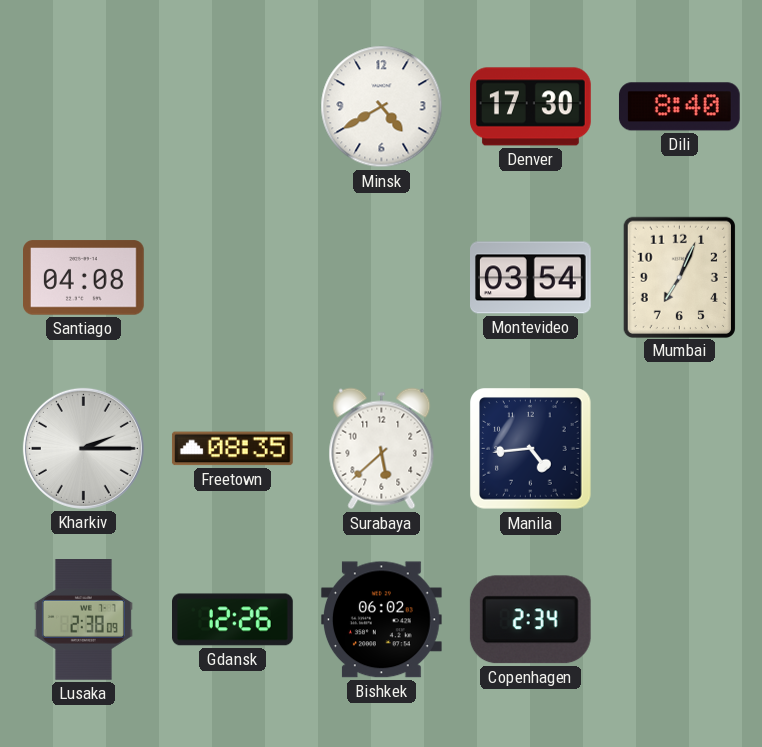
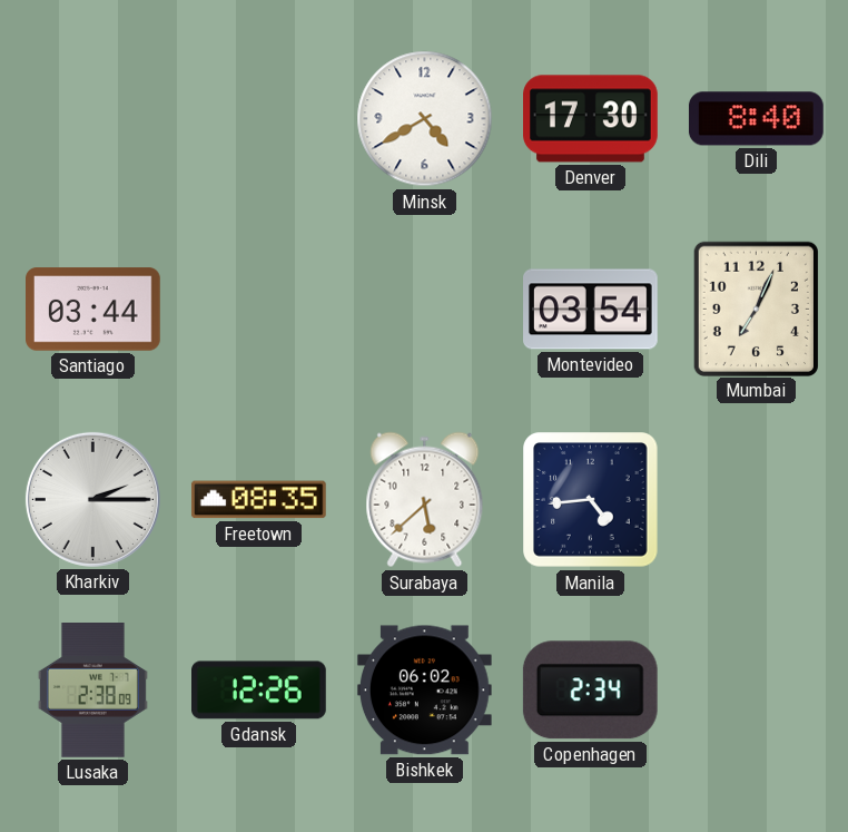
Santiago: 04:08 -> 03:44 (93, 310)
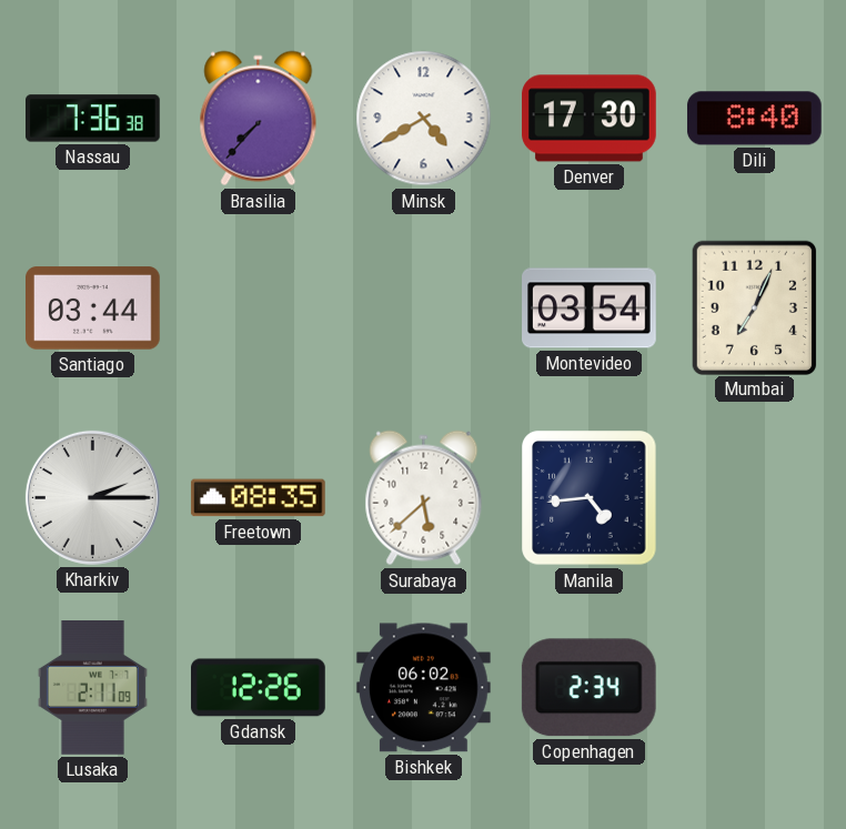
Nassau: none -> 7:36 (93, 119)
Brasilia: none -> 7:37 (259, 119)
Lusaka: 2:38 -> 2:11 (92, 688)
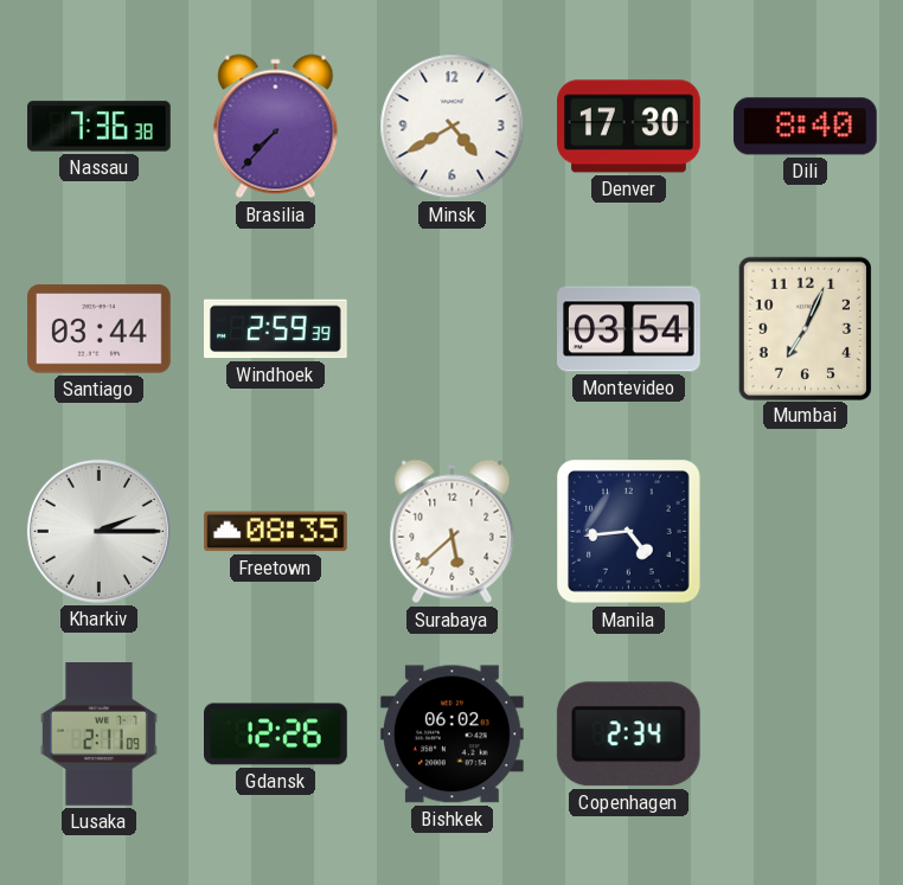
Windhoek: none -> 2:59 (276, 329)
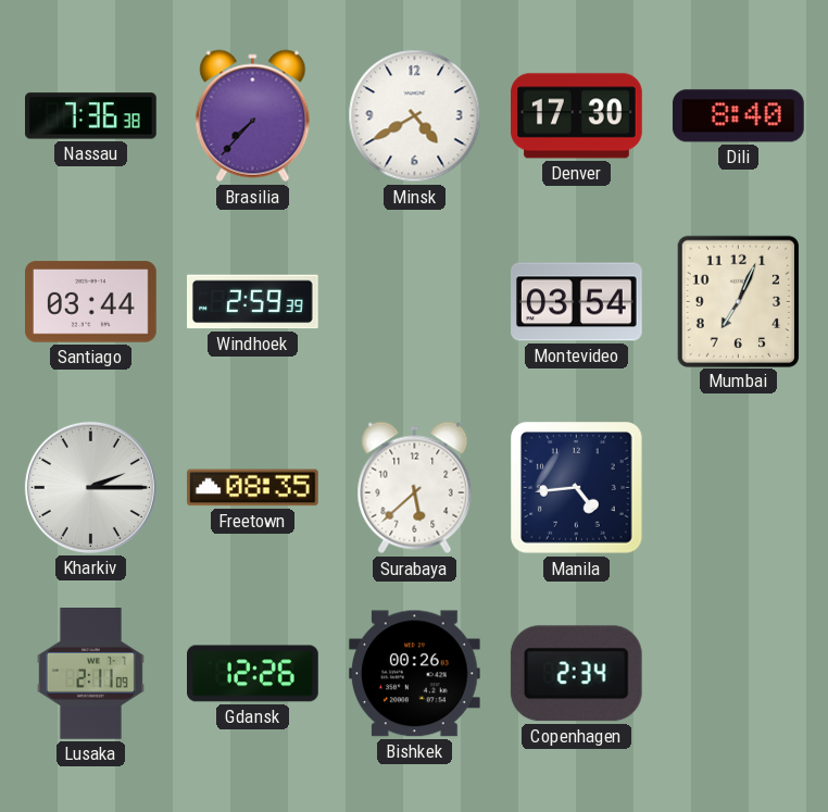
Bishkek: 06:02 -> 00:26 (414, 674)
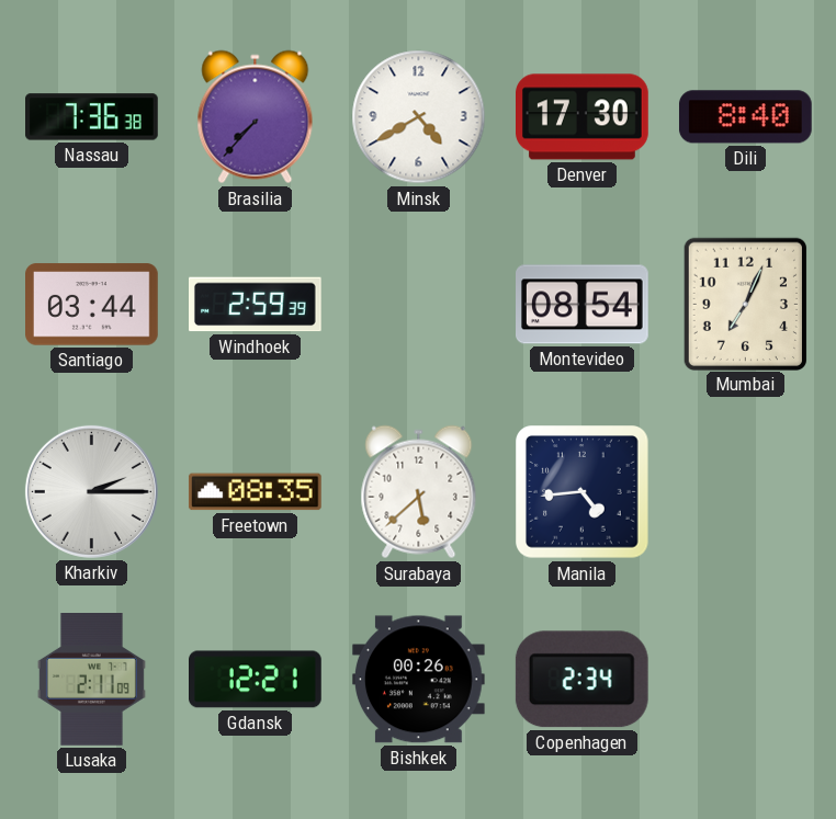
Montevideo: 03:54 -> 08:54 (583, 305)
Gdansk: 12:26 -> 12:21 (256, 680)
